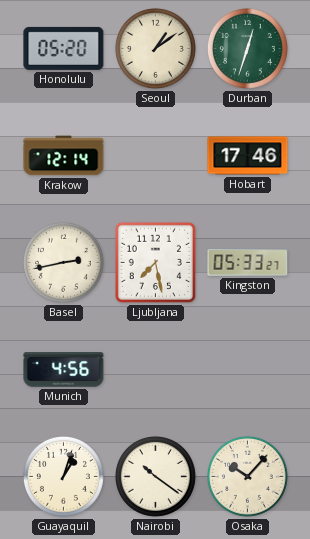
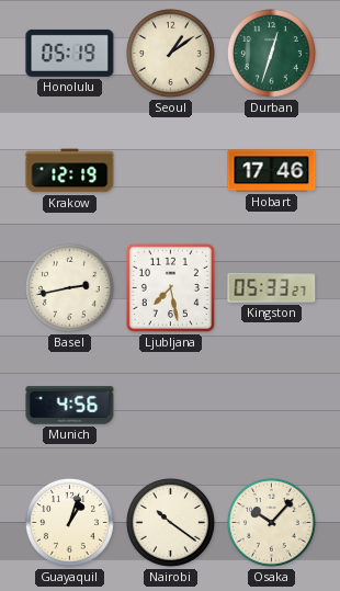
Honolulu: 05:20 -> 05:19 (70, 53)
Krakow: 12:14 -> 12:19 (70, 171)
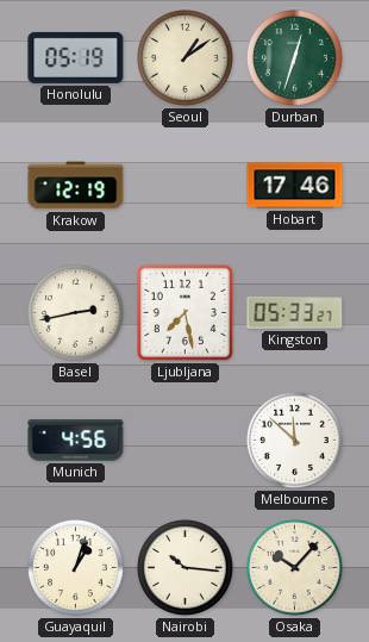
Melbourne: none -> 11:52 (294, 440)
Nairobi: 10:21 -> 10:16 (185, 567)
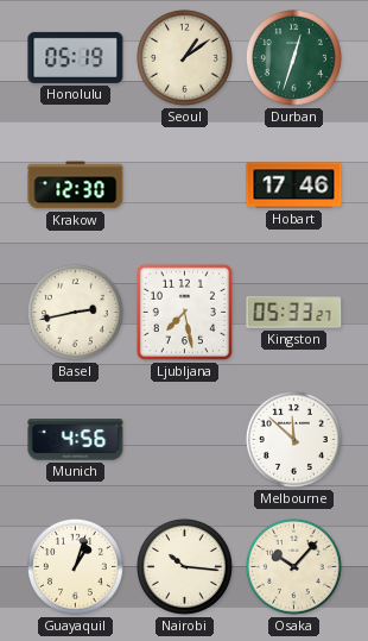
Krakow: 12:19 -> 12:30 (76, 186)
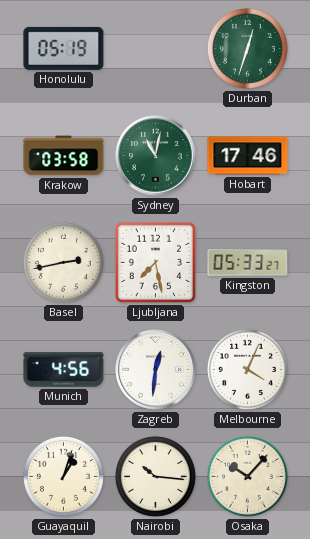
Seoul: 1:09 -> none (184, 57)
Krakow: 12:30 -> 03:58 (64, 156)
Sydney: none -> 11:02 (156, 156)
Zagreb: none -> 12:31 (156, 370)
Melbourne: 11:52 -> 4:04 (247, 369)
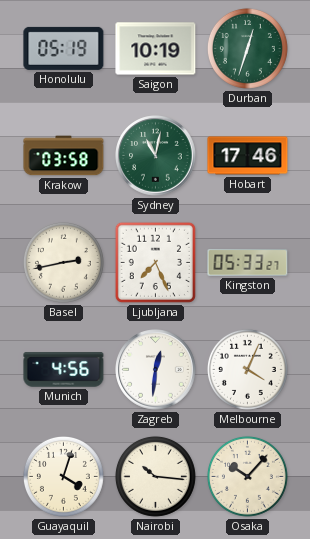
Saigon: none -> 10:19 (156, 49)
Ljubljana: 7:28 -> 7:26 (155, 262)
Guayaquil: 1:03 -> 4:03 (63, 476)
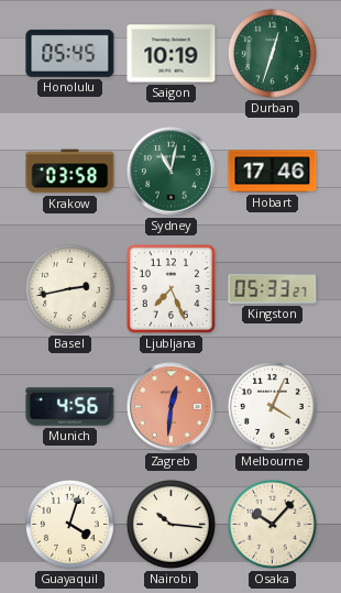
Honolulu: 05:19 -> 05:45 (70, 53)
Zagreb dial: white -> salmon (172, 407)
